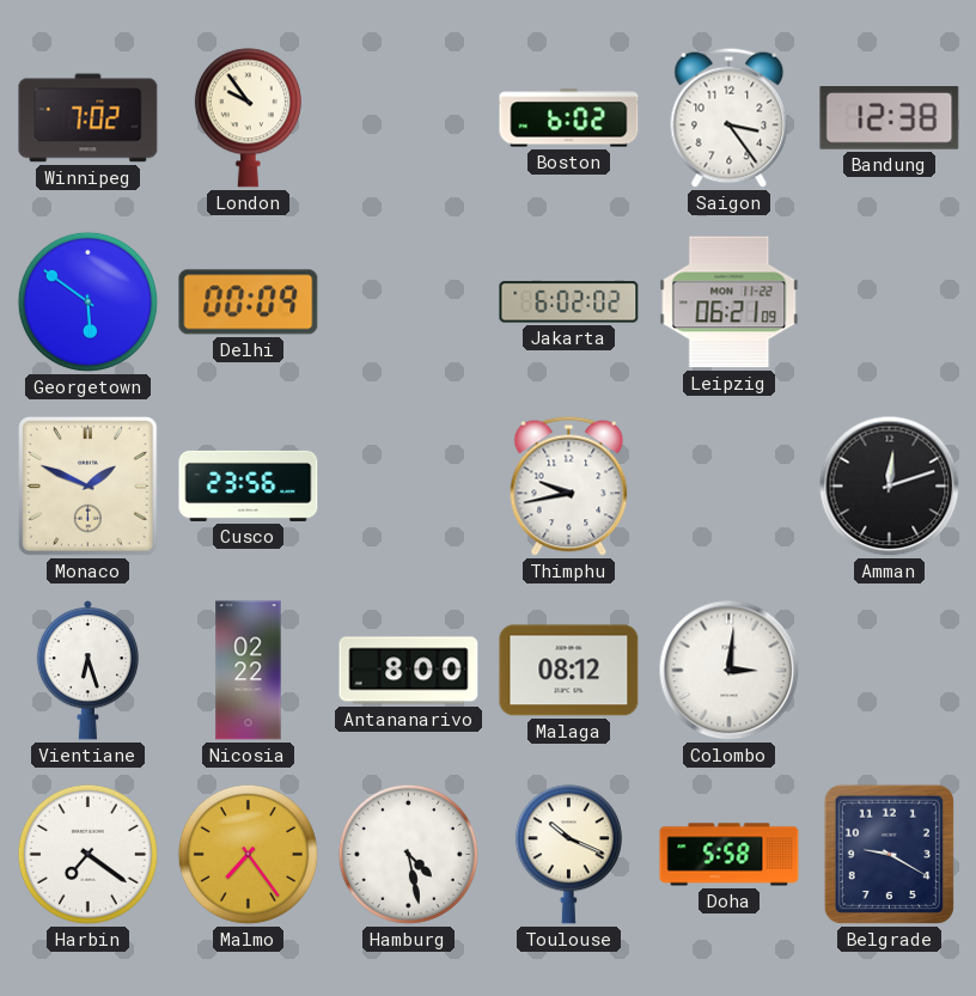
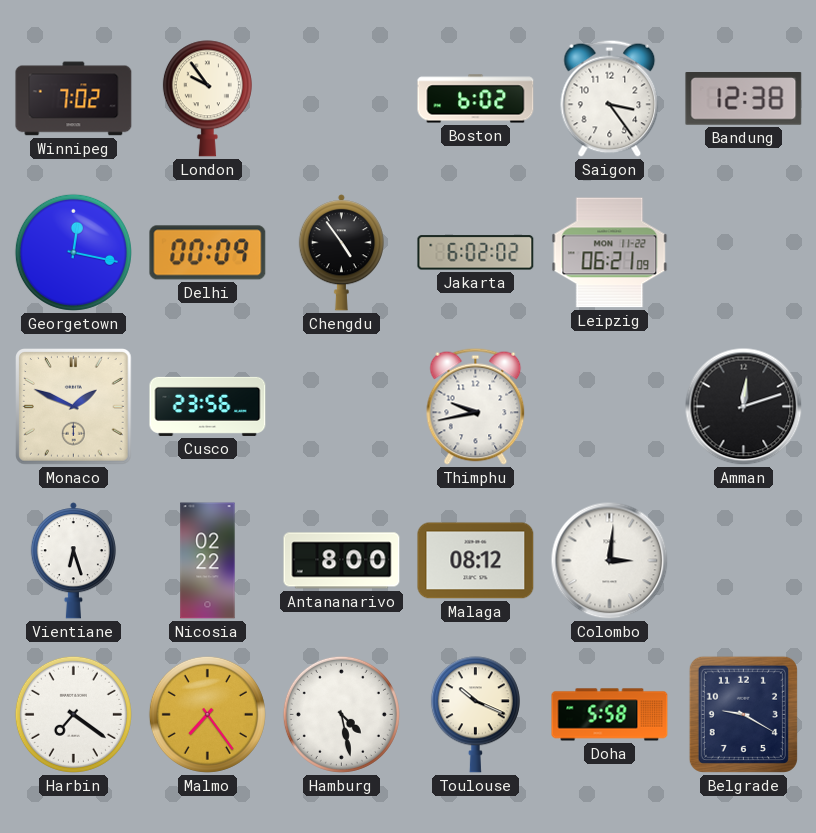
Georgetown: 5:51 -> 12:17 (73, 252)
Chengdu: none -> 4:54 (341, 253)
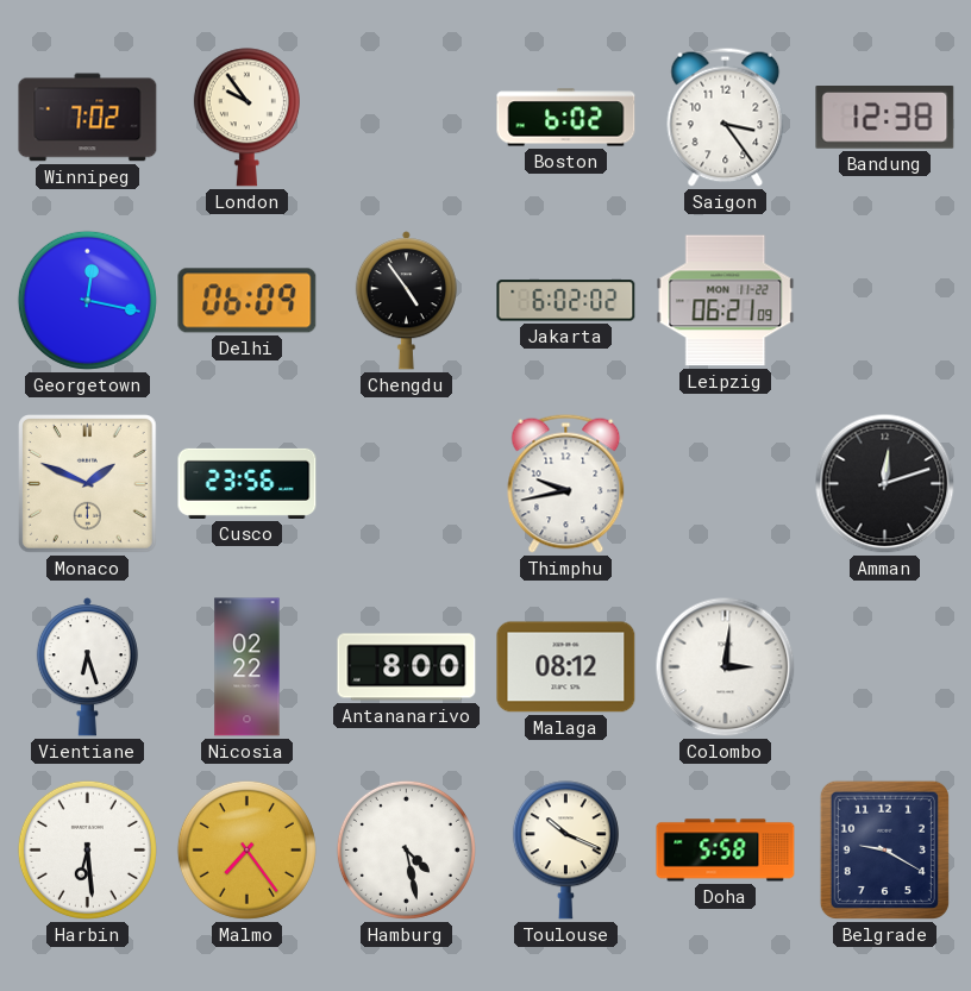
Delhi: 00:09 -> 06:09 (248, 301)
Harbin: 7:21 -> 6:29 (87, 849)
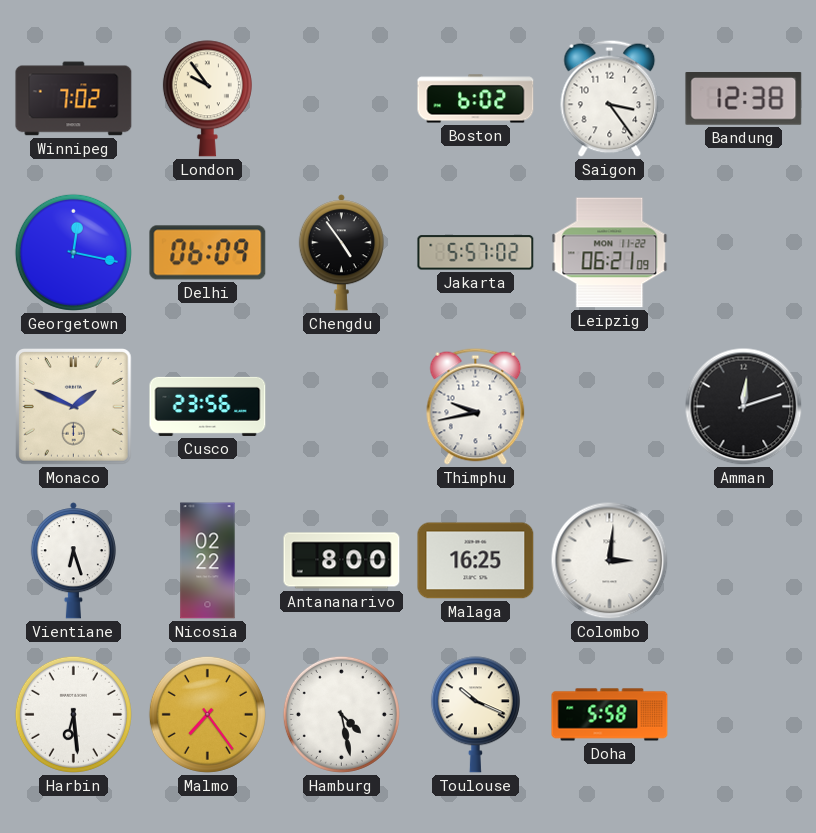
Jakarta: 6:02 -> 5:57 (476, 253)
Malaga: 08:12 -> 16:25 (476, 561)
Belgrade: 9:20 -> none (884, 849)
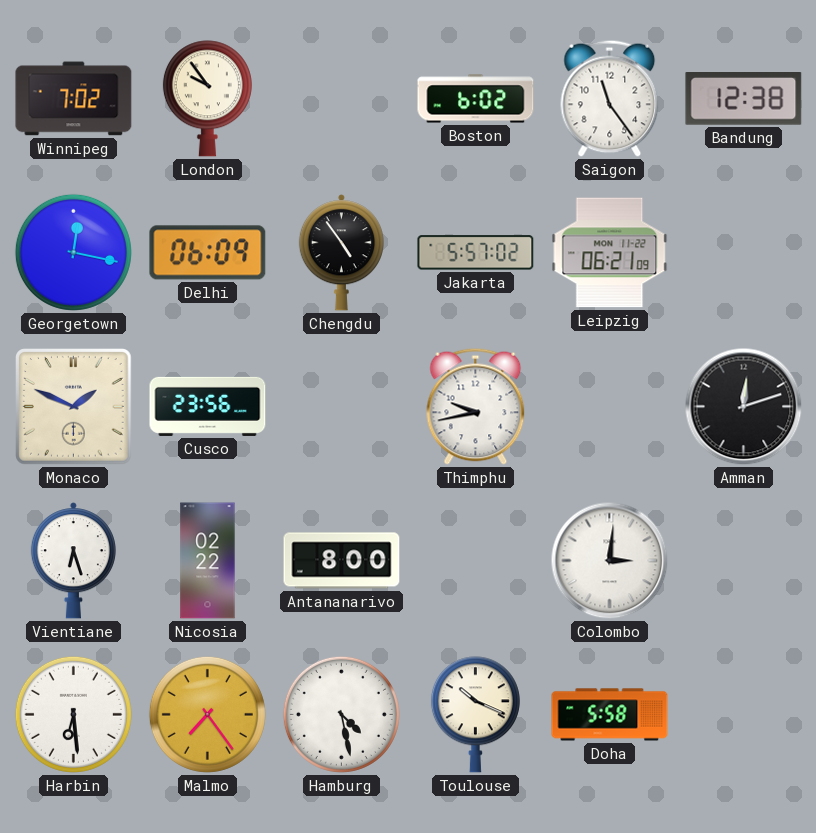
Saigon: 3:24 -> 11:24 (610, 98)
Malaga: 16:25 -> none (476, 561)
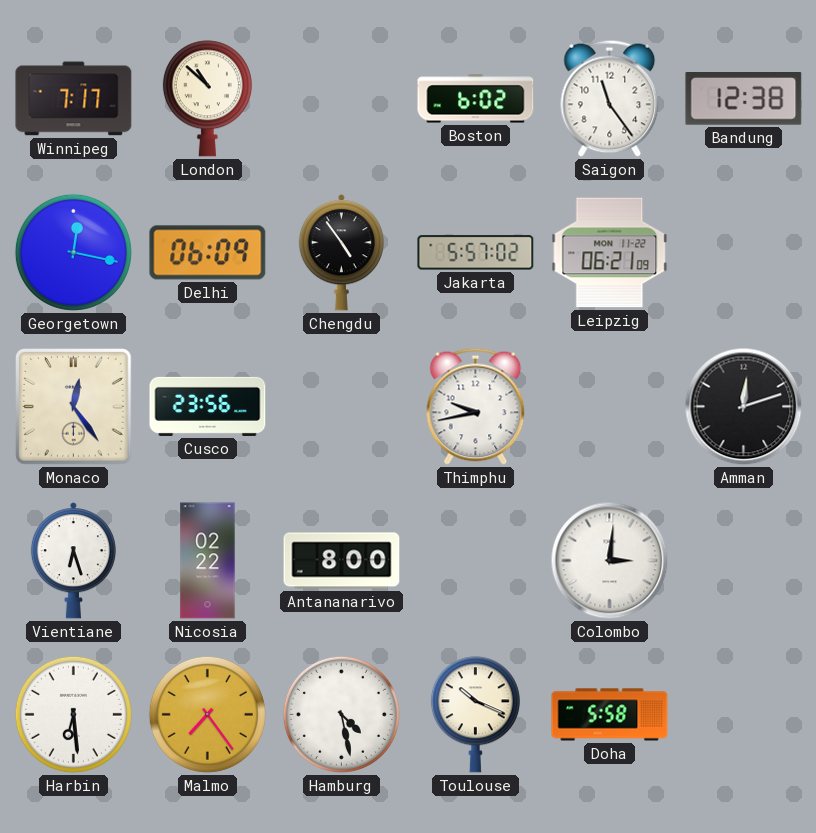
Winnipeg: 7:02 -> 7:17 (74, 99)
London: 9:54 -> 10:52 (207, 99)
Monaco: 1:49 -> 12:24 (74, 407)
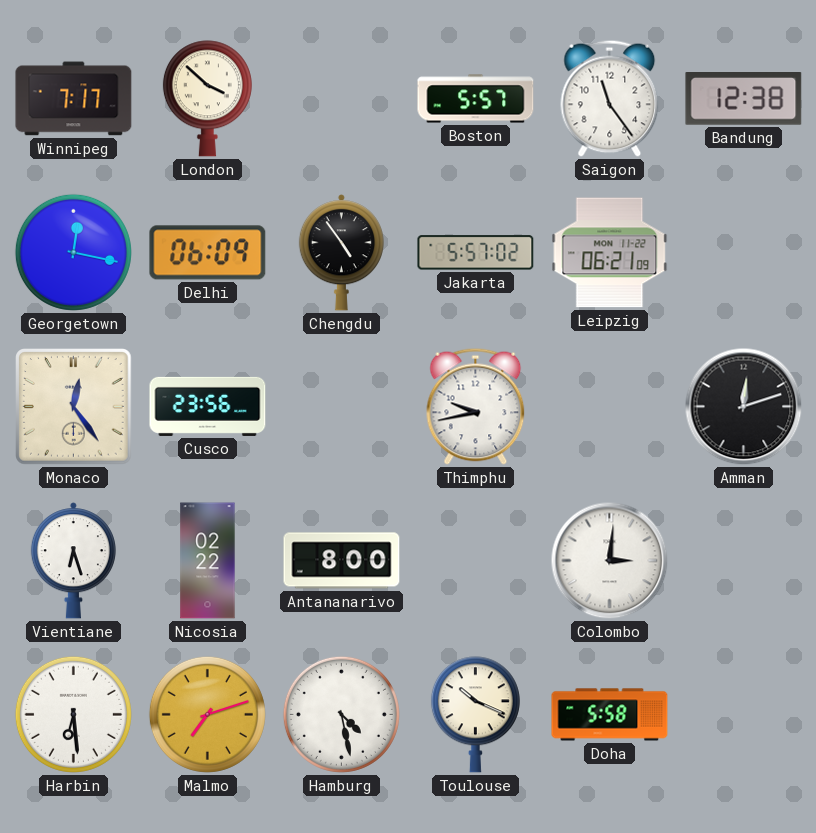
London: 10:52 -> 3:52 (207, 99)
Boston: 6:02 -> 5:57 (476, 99)
Malmo: 7:24 -> 7:12 (207, 714)
